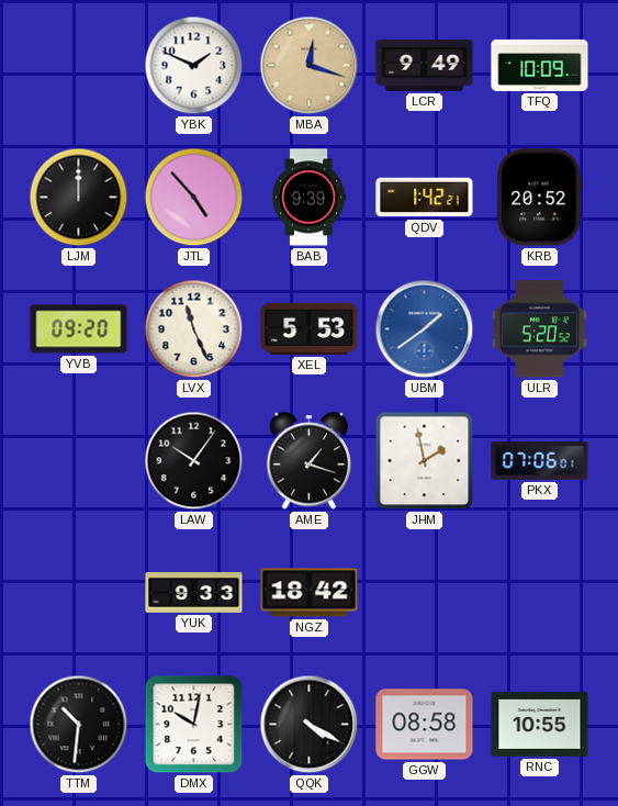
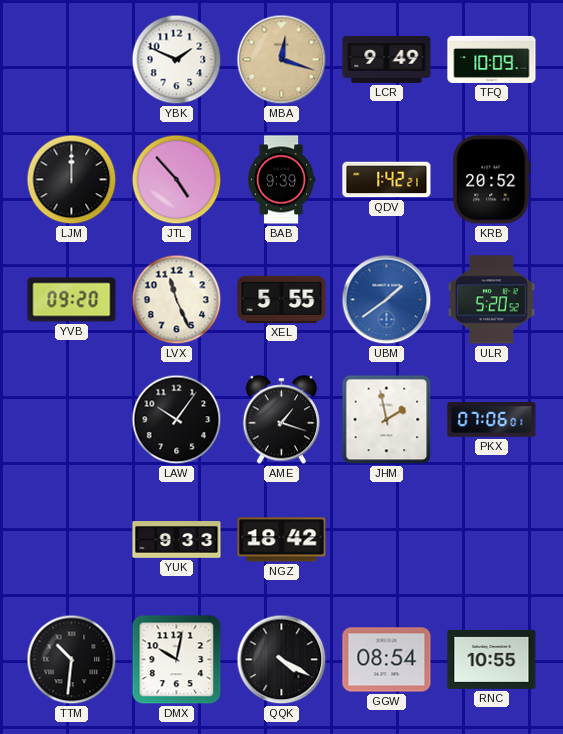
XEL: 5:53 -> 5:55 (282, 299)
GGW: 08:58 -> 08:54 (387, 660)
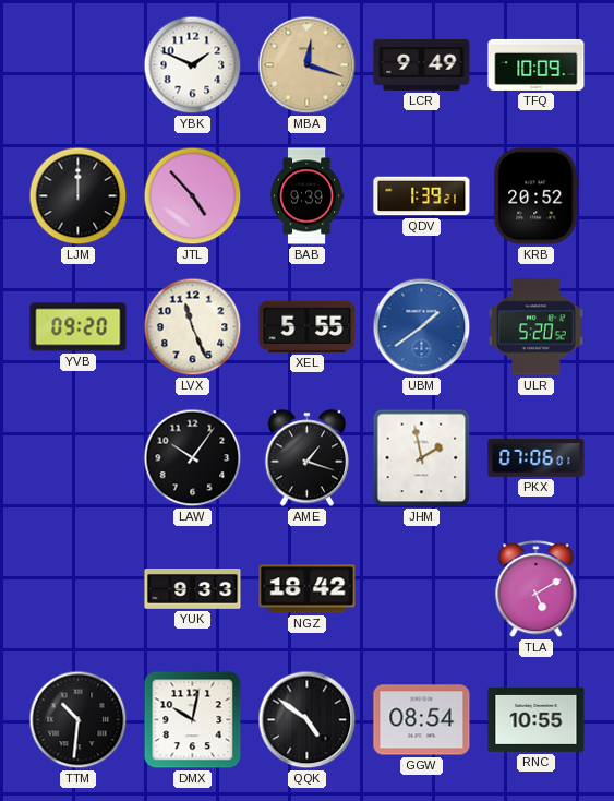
QDV: 1:42 -> 1:39 (422, 196)
TLA: none -> 5:10 (537, 589)
QQK: 4:20 -> 4:51 (308, 720)
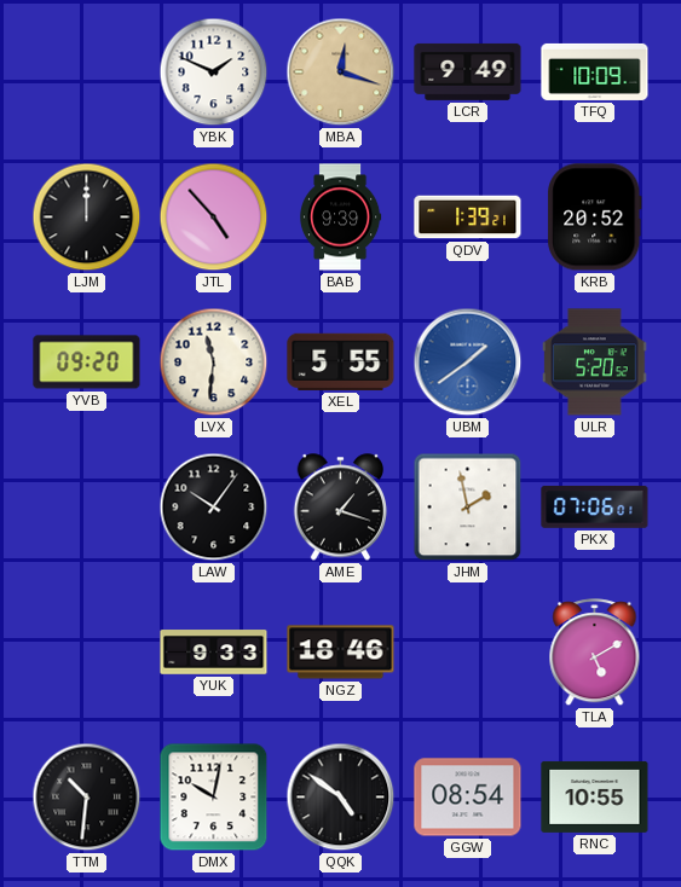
LVX: 11:26 -> 11:31 (214, 363)
NGZ: 18:42 -> 18:46 (341, 653)
